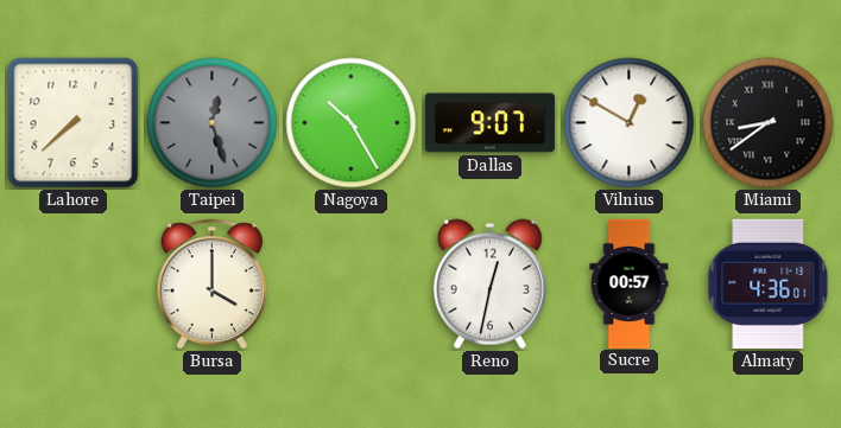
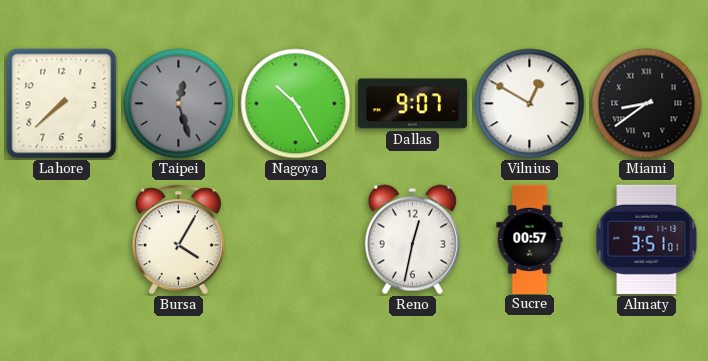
Bursa: 4:00 -> 4:05 (178, 240)
Almaty: 4:36 -> 3:51 (647, 239)
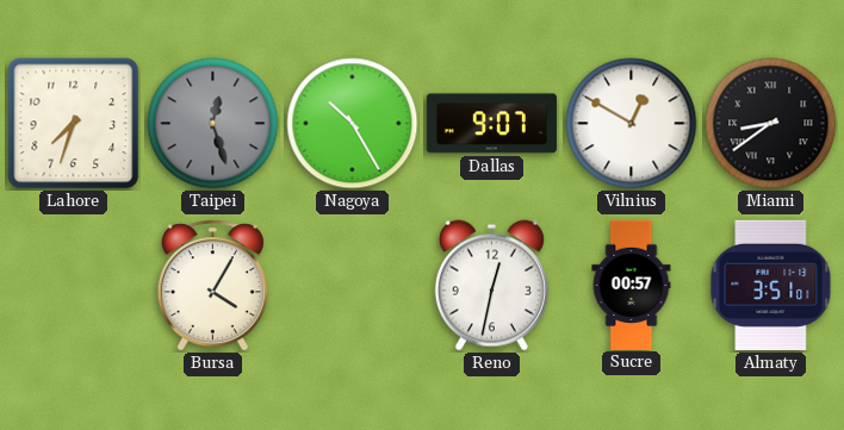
Lahore: 7:38 -> 7:33 (74, 124)
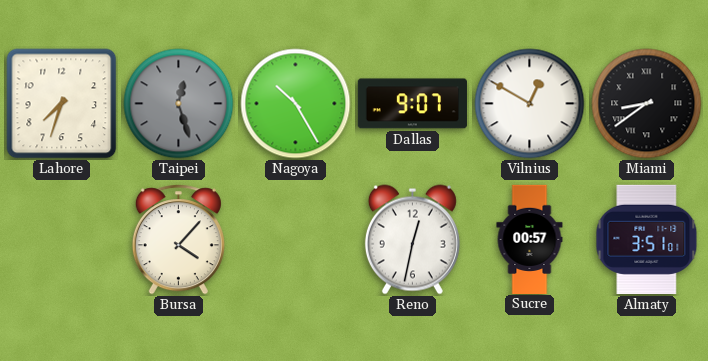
Bursa: 4:05 -> 4:07 (178, 240)
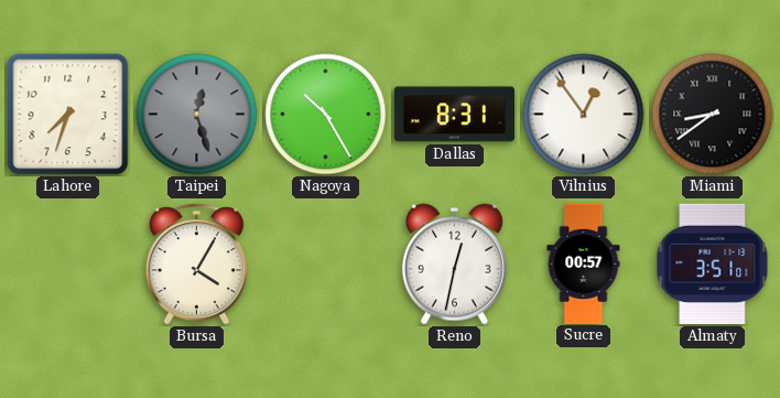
Dallas: 9:07 -> 8:31 (454, 115)
Vilnius: 12:50 -> 12:54 (584, 115)
Bursa: 4:07 -> 4:05 (196, 265)
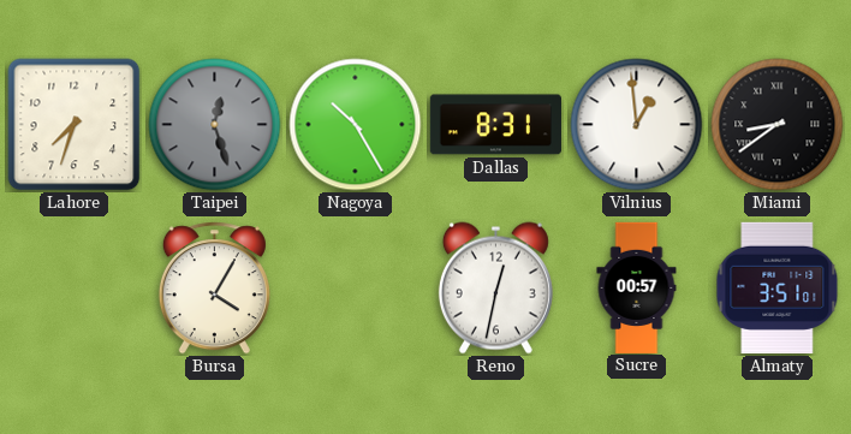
Vilnius: 12:54 -> 12:59 (637, 125)
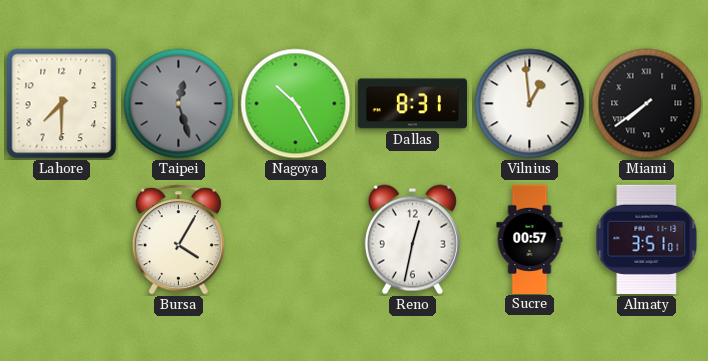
Lahore: 7:33 -> 7:30 (62, 104)
Miami: 8:39 -> 7:39 (647, 104)
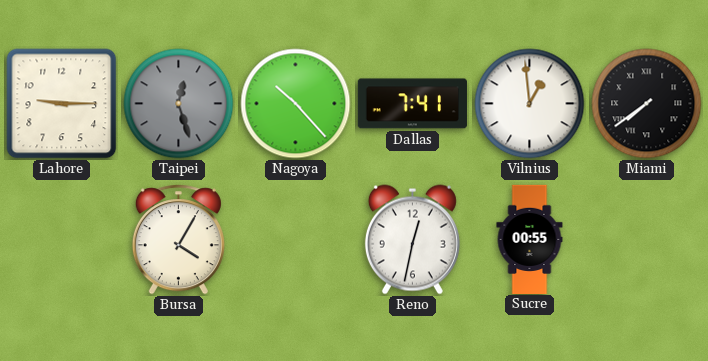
Lahore: 7:30 -> 9:15 (62, 104)
Nagoya: 10:25 -> 10:23 (296, 104)
Dallas: 8:31 -> 7:41 (412, 104)
Sucre: 00:57 -> 00:55 (530, 239)
Almaty: 3:51 -> none (647, 239)
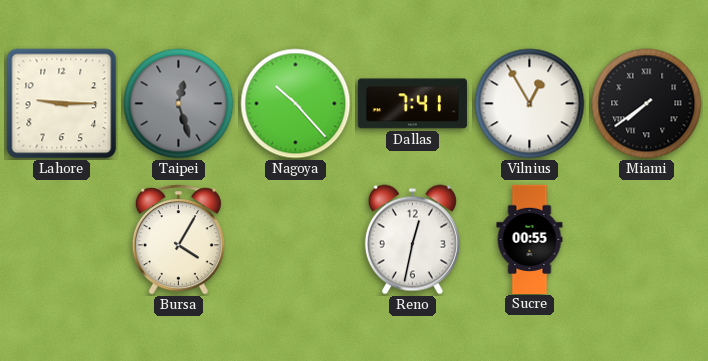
Vilnius: 12:59 -> 12:55 (530, 104)
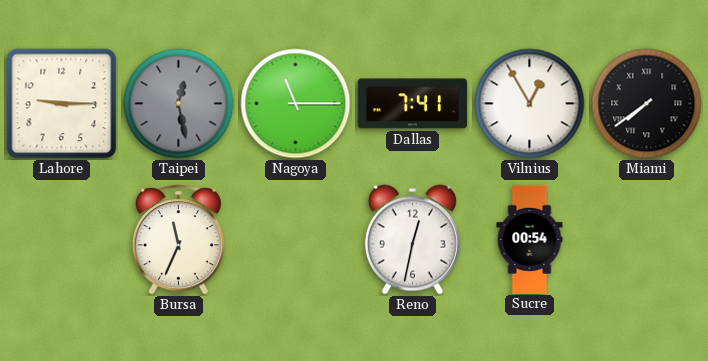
Taipei: 12:27 -> 12:28 (179, 104)
Nagoya: 10:23 -> 11:15 (296, 104)
Bursa: 4:05 -> 11:34 (178, 240)
Sucre: 00:55 -> 00:54 (530, 239)
